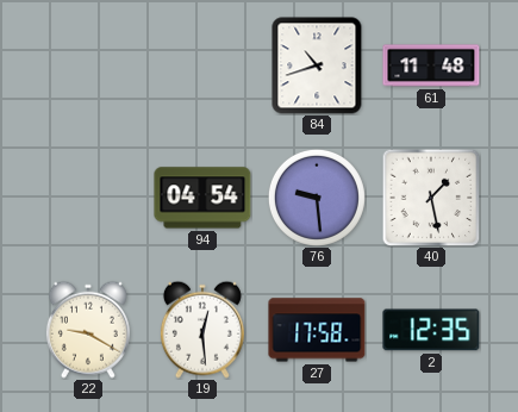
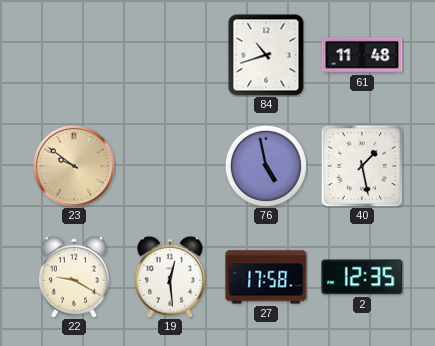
23: none -> 9:51 (74, 166)
94: 04:54 -> none (202, 198)
76: 9:29 -> 4:58 (266, 166)
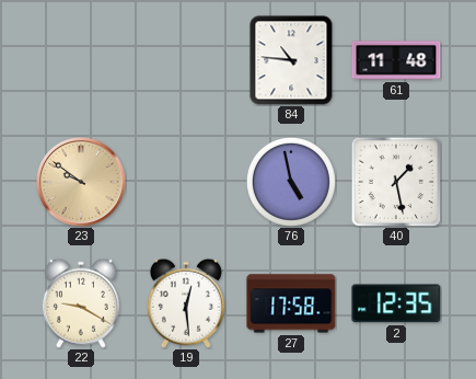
84: 10:42 -> 10:46 (291, 60)
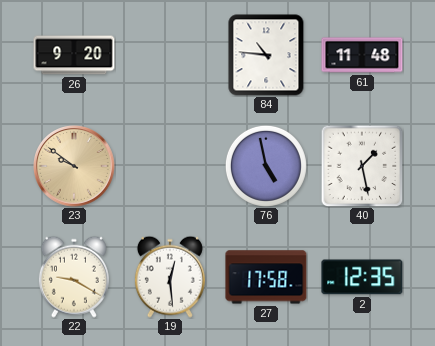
26: none -> 9:20 (74, 55)
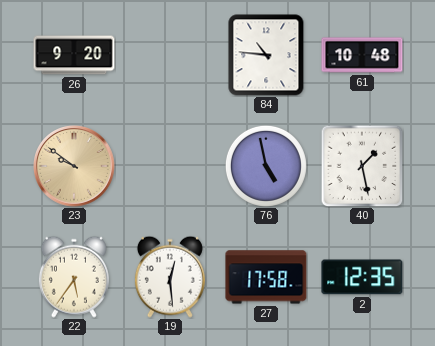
61: 11:48 -> 10:48 (362, 55)
22: 9:20 -> 5:36 (74, 277)
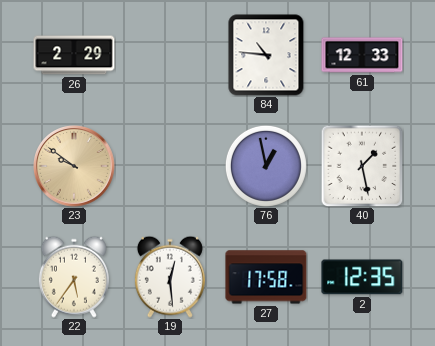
26: 9:20 -> 2:29 (74, 55)
61: 10:48 -> 12:33 (362, 55)
76: 4:58 -> 12:58 (266, 166)
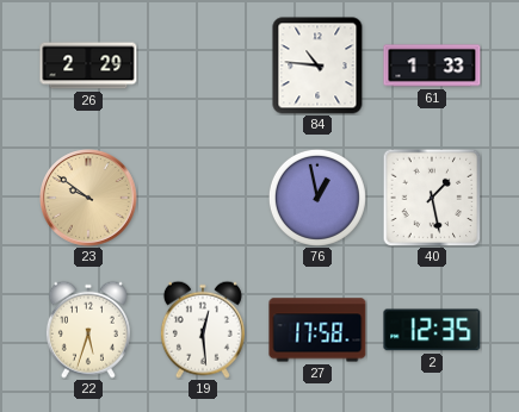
61: 12:33 -> 1:33 (432, 65)
22: 5:36 -> 5:33 (88, 330)
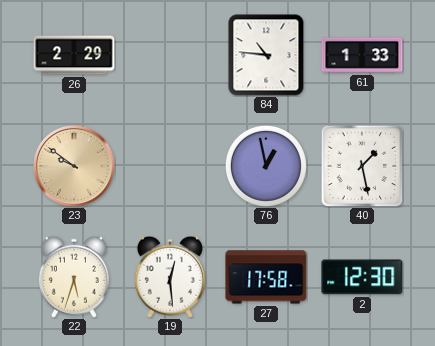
2: 12:35 -> 12:30 (362, 277)
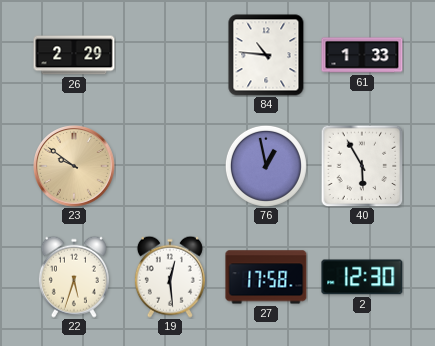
40: 1:28 -> 5:55 (362, 166)
